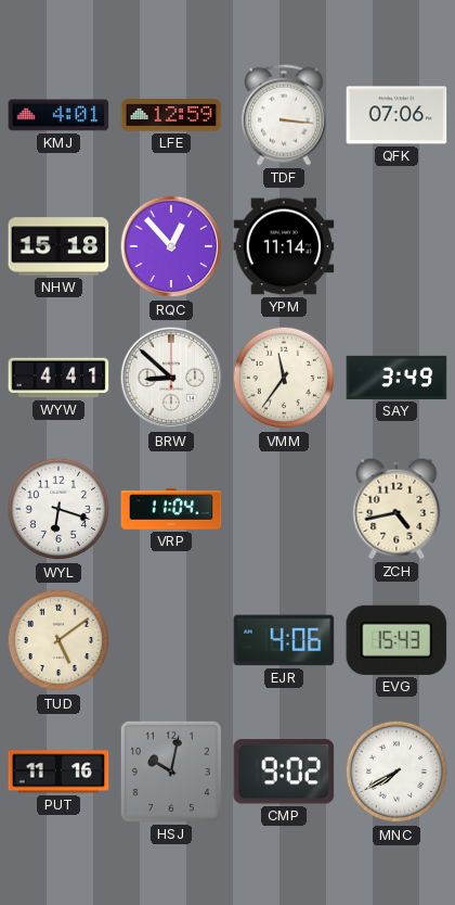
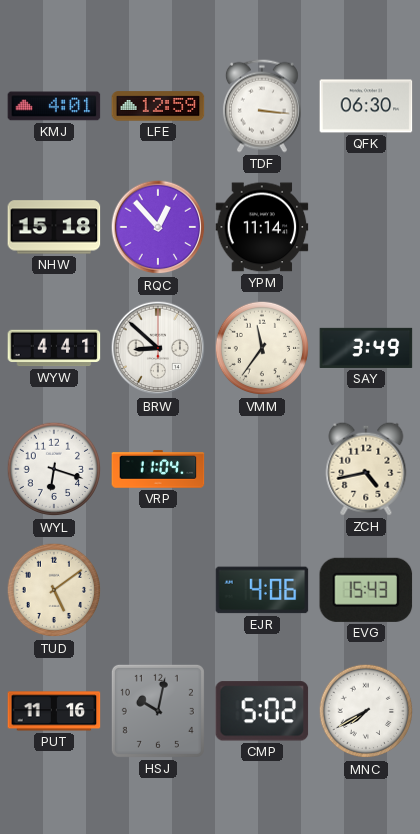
QFK: 07:06 -> 06:30 (366, 106)
CMP: 9:02 -> 5:02 (262, 711)
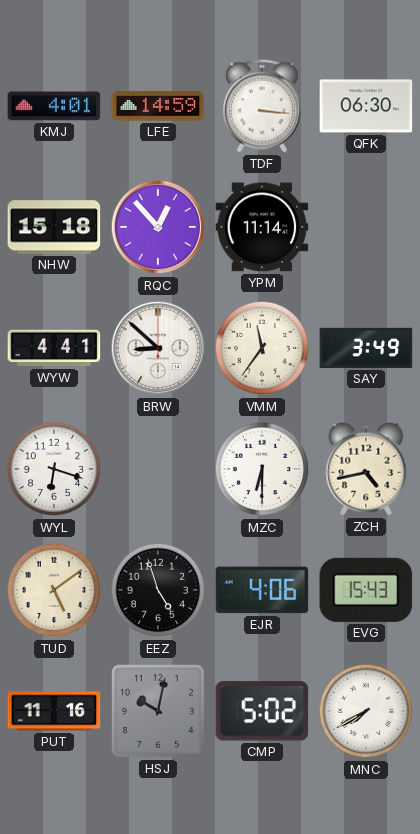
LFE: 12:59 -> 14:59 (158, 106)
VRP: 11:04 -> none (158, 469)
MZC: none -> 6:30 (262, 469)
EEZ: none -> 4:57 (158, 590)
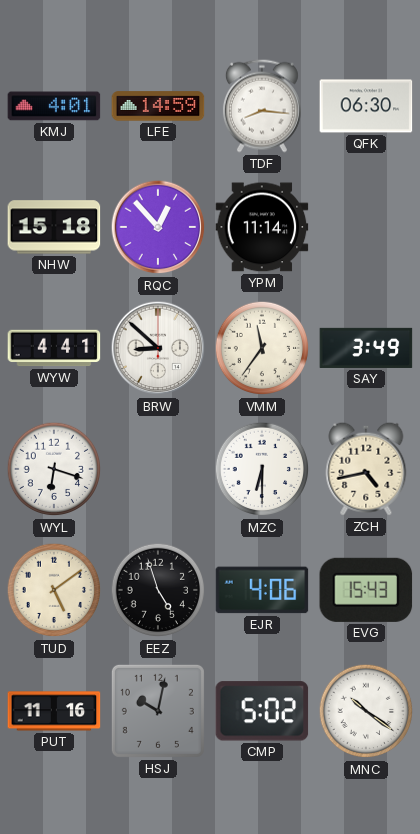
TDF: 3:16 -> 8:16 (262, 106)
MNC: 7:40 -> 10:21 (366, 711)
